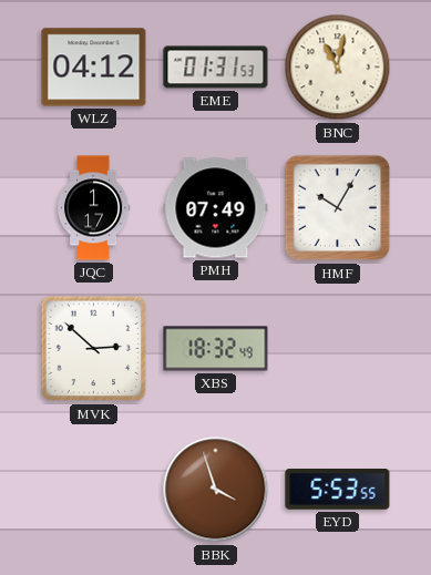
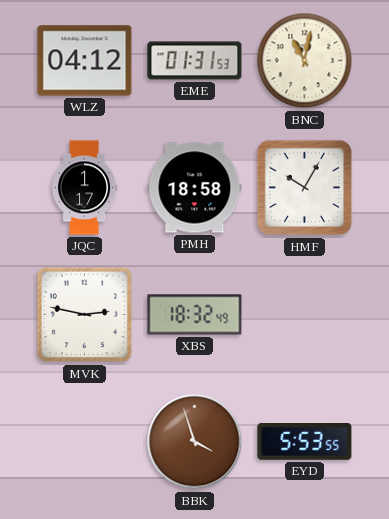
PMH: 07:49 -> 18:58 (195, 188)
MVK: 2:52 -> 2:47 (85, 315)
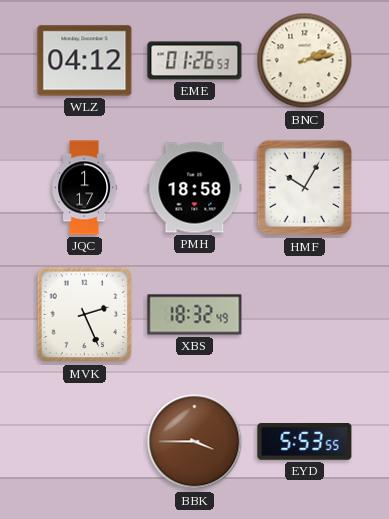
EME: 01:31 -> 01:26 (195, 61)
BNC: 11:02 -> 2:13 (305, 61)
MVK: 2:47 -> 2:26 (85, 315)
BBK: 3:57 -> 3:45 (195, 442)
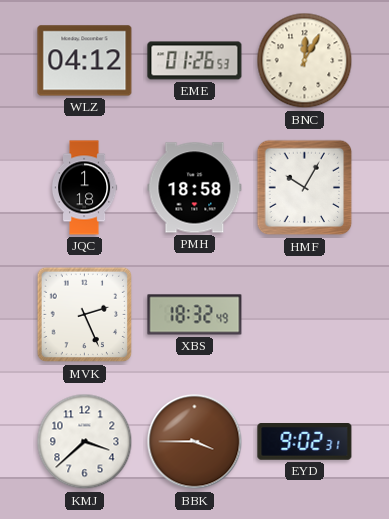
BNC: 2:13 -> 12:05 (305, 61)
JQC: 1:17 -> 1:18 (84, 188)
KMJ: none -> 3:38 (85, 442)
EYD: 5:53 -> 9:02 (305, 442)
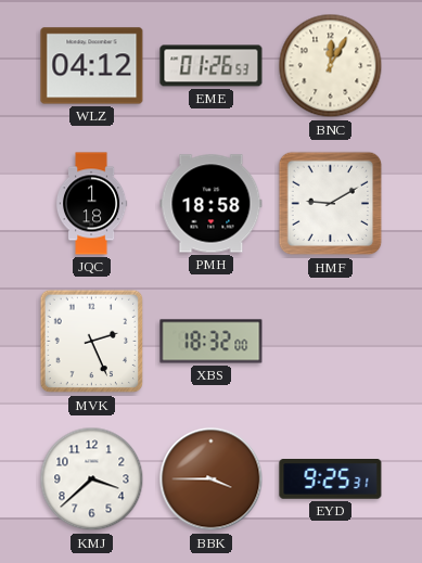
HMF: 10:05 -> 9:10 (331, 204)
XBS: 18:32:49 -> 18:32:00 (212, 342)
EYD: 9:02 -> 9:25 (331, 479)
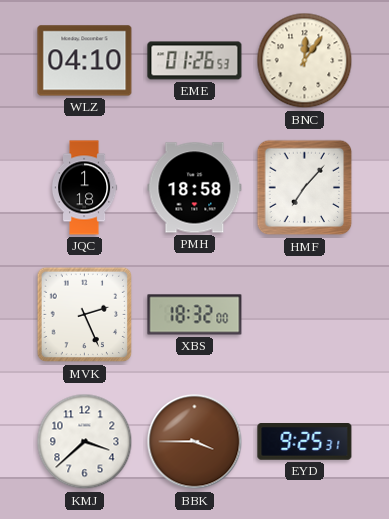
WLZ: 04:12 -> 04:10 (85, 61)
BNC: 12:05 -> 12:06 (305, 61)
HMF: 9:10 -> 7:07 (305, 188)
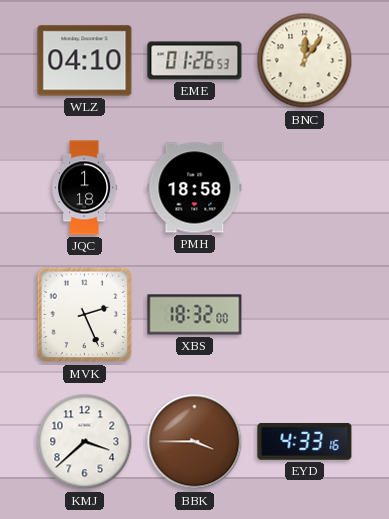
HMF: 7:07 -> none (305, 188)
EYD: 9:25 -> 4:33 (305, 442)
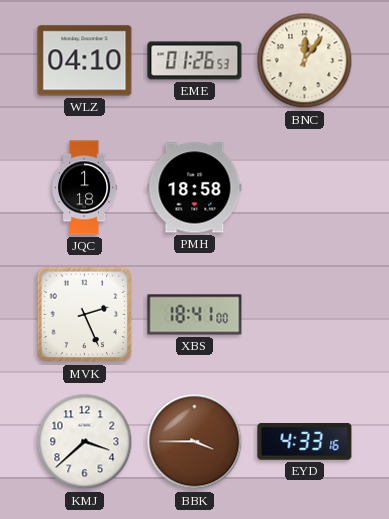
XBS: 18:32 -> 18:41 (195, 315)
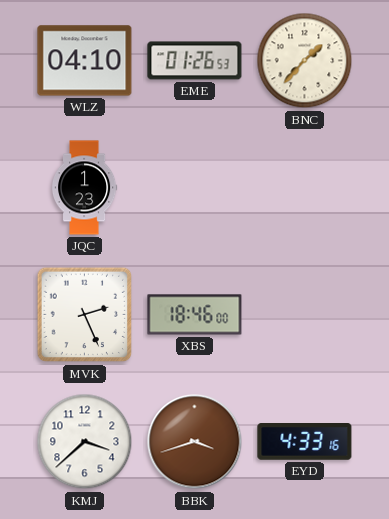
BNC: 12:06 -> 1:37 (305, 61)
JQC: 1:18 -> 1:23 (84, 188)
PMH: 18:58 -> none (195, 188)
XBS: 18:41 -> 18:46 (195, 315)
BBK: 3:45 -> 3:42 (195, 442)
